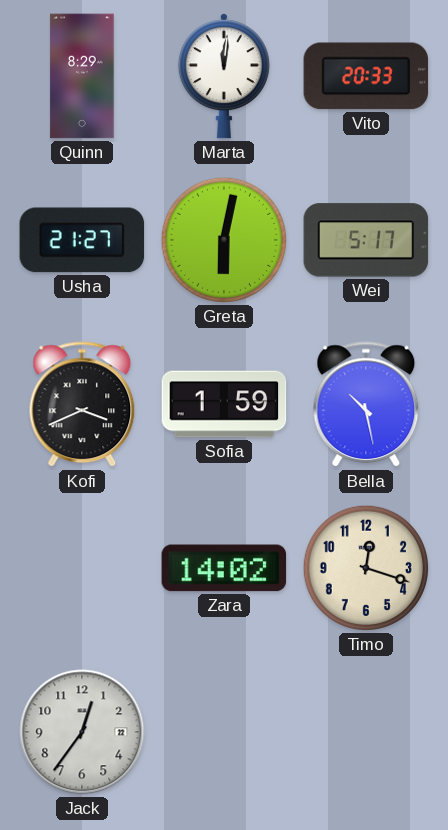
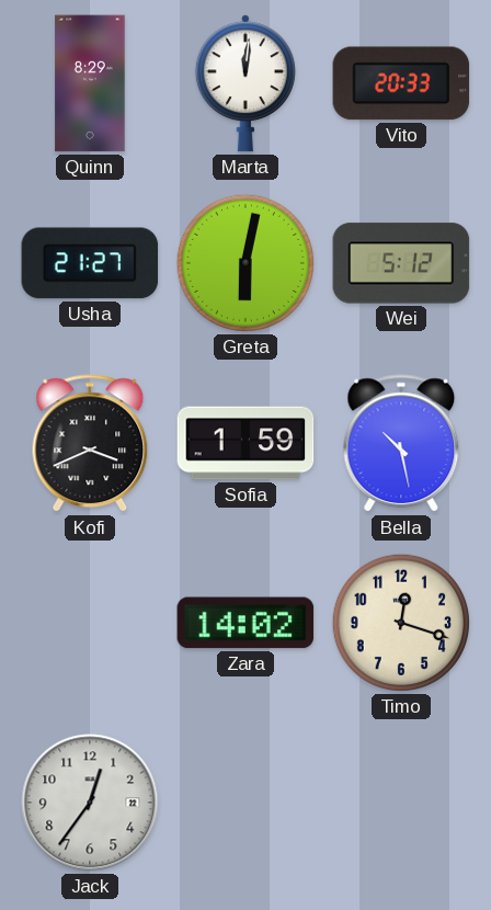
Wei: 5:17 -> 5:12 (401, 263)
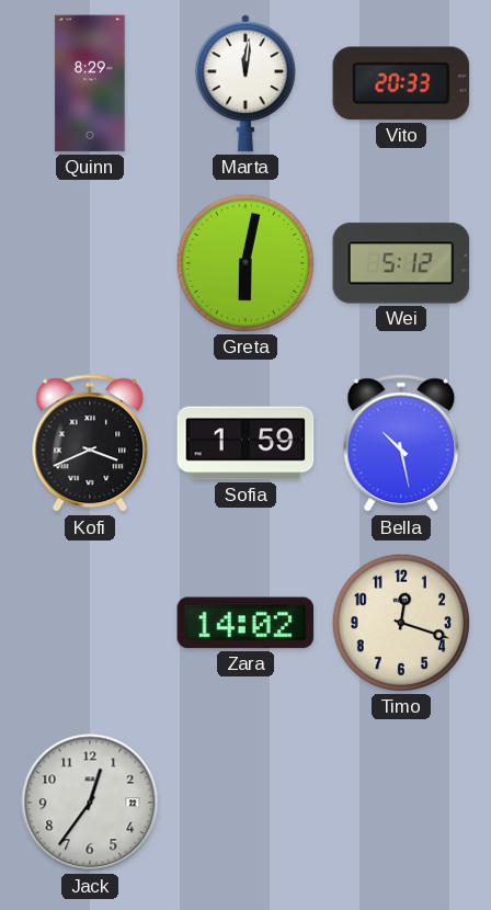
Usha: 21:27 -> none (90, 263)
